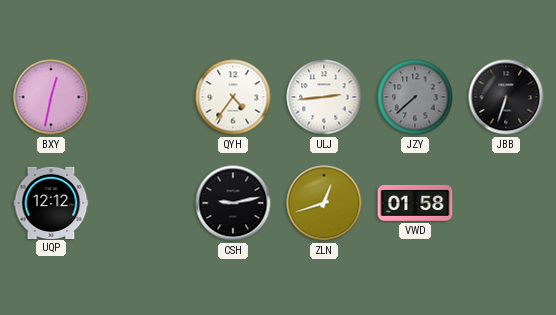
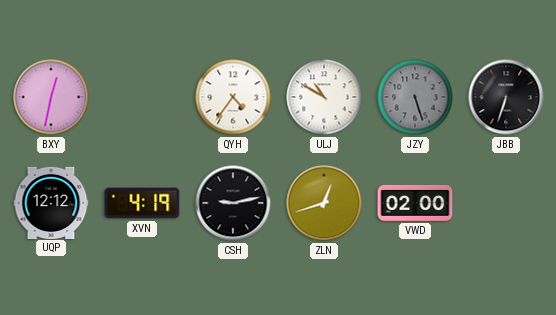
ULJ: 2:44 -> 10:50 (324, 97)
JZY: 7:38 -> 5:27 (415, 97)
XVN: none -> 4:19 (142, 203)
VWD: 01:58 -> 02:00 (415, 203)
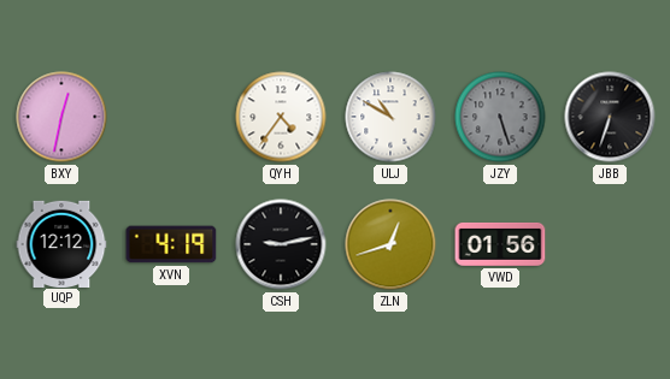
VWD: 02:00 -> 01:56 (500, 244)
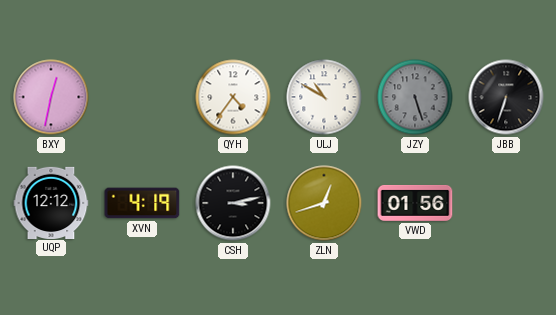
CSH: 9:13 -> 3:13 (233, 203)
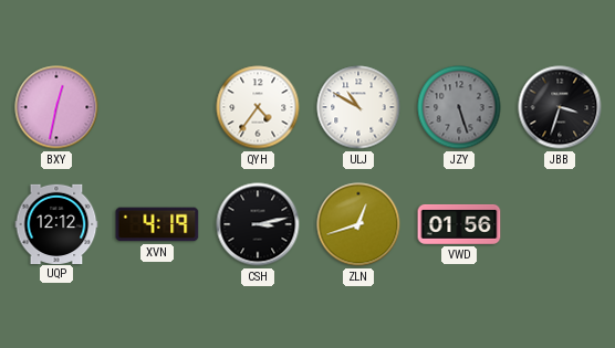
JBB: 6:33 -> 3:33 (560, 107)
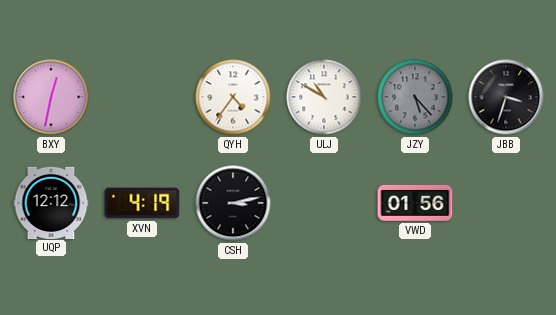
JZY: 5:27 -> 5:23 (415, 97)
ZLN: 12:42 -> none (358, 224)
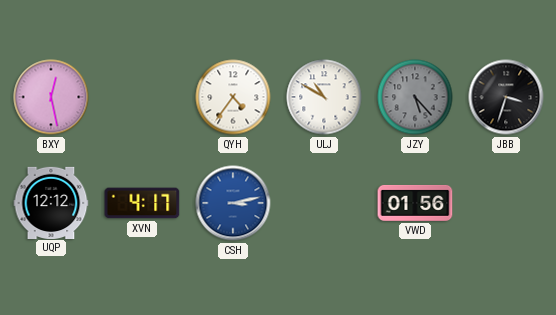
BXY: 12:32 -> 12:28 (51, 97)
XVN: 4:19 -> 4:17 (142, 203)
CSH dial: black -> blue (233, 203)
